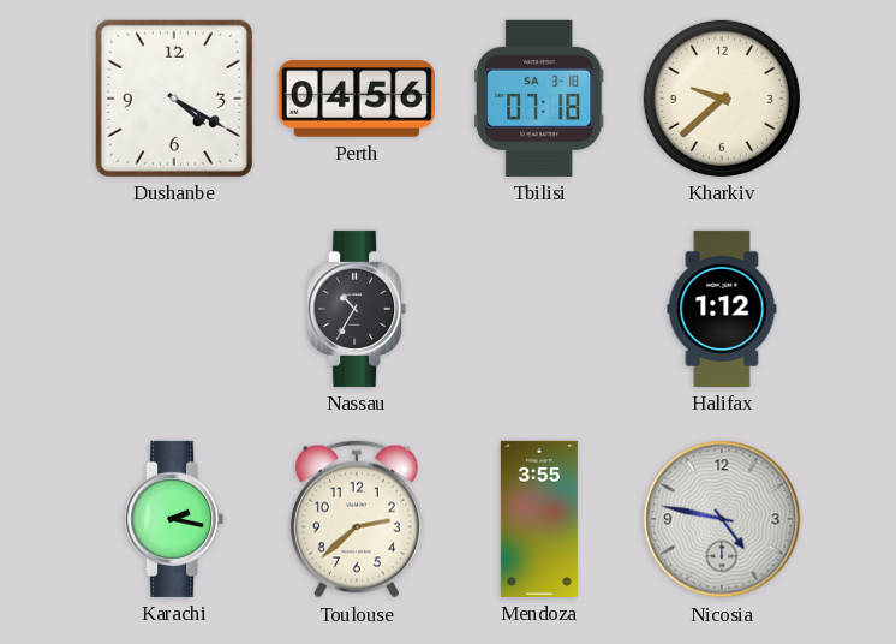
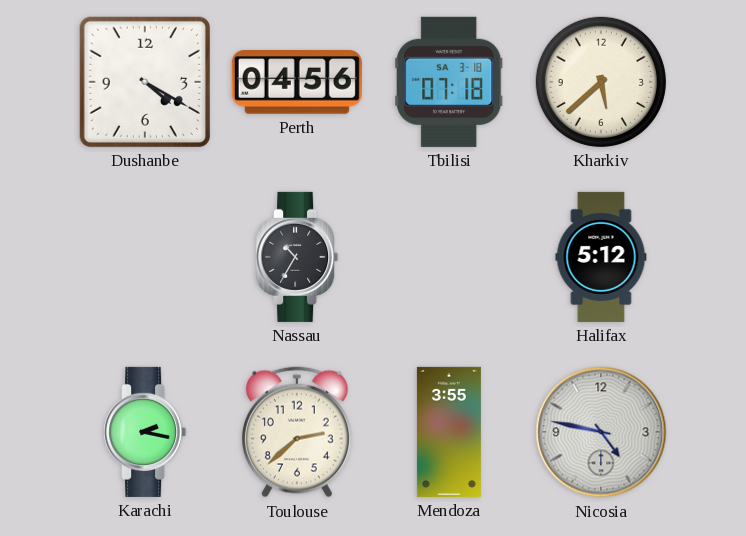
Kharkiv: 9:38 -> 5:38 (601, 82)
Halifax: 1:12 -> 5:12 (601, 257)
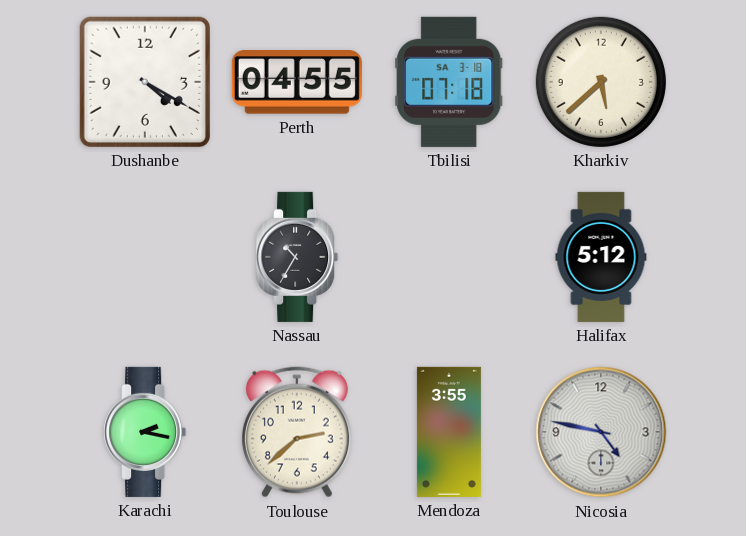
Perth: 04:56 -> 04:55 (297, 82)
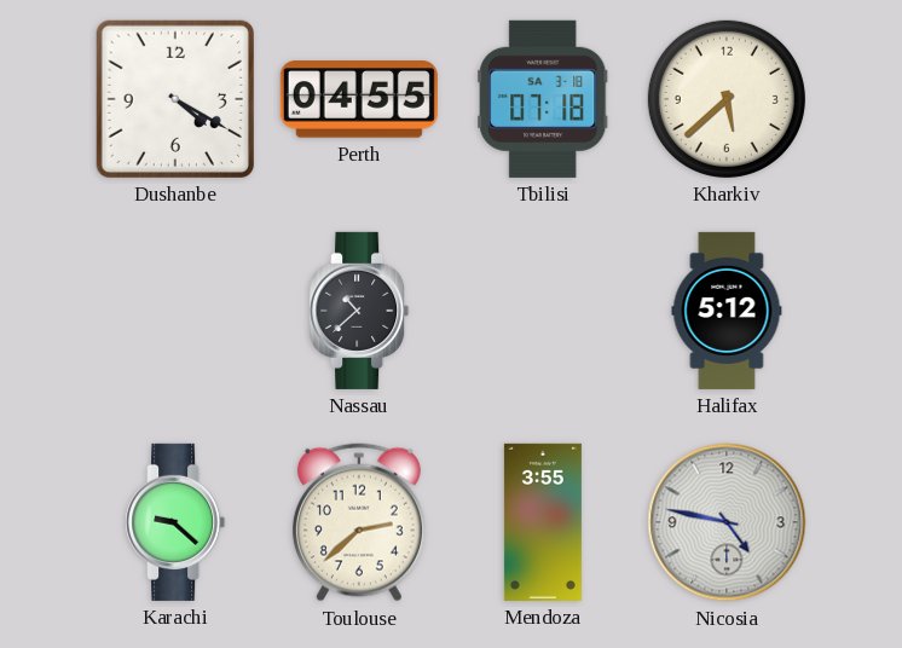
Nassau: 10:35 -> 10:38 (359, 311)
Karachi: 2:17 -> 9:22 (175, 522)
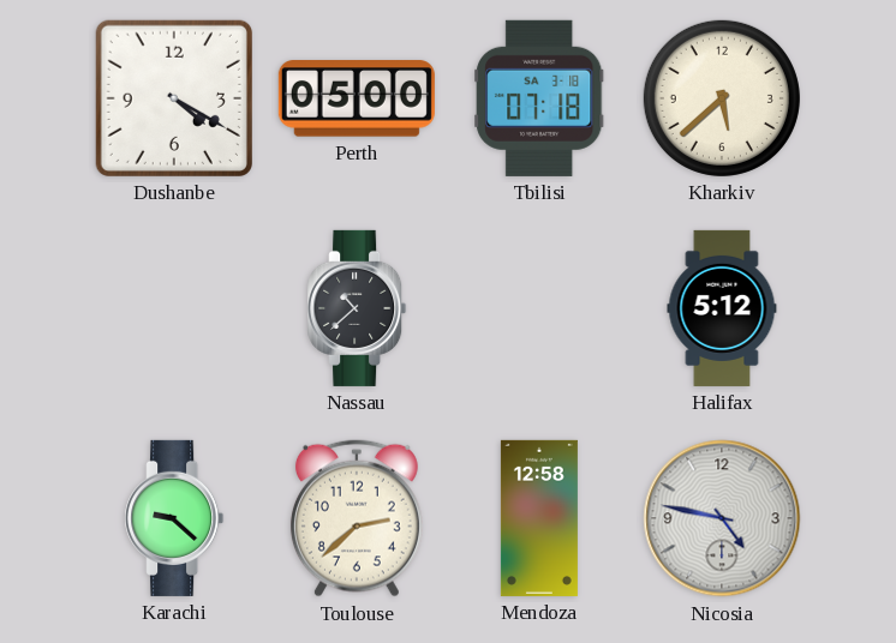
Perth: 04:55 -> 05:00 (357, 98)
Mendoza: 3:55 -> 12:58 (539, 518)
